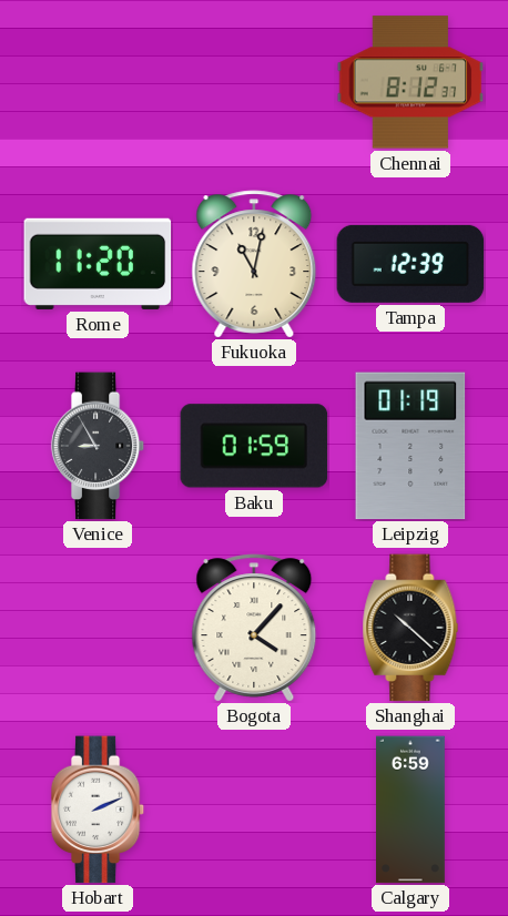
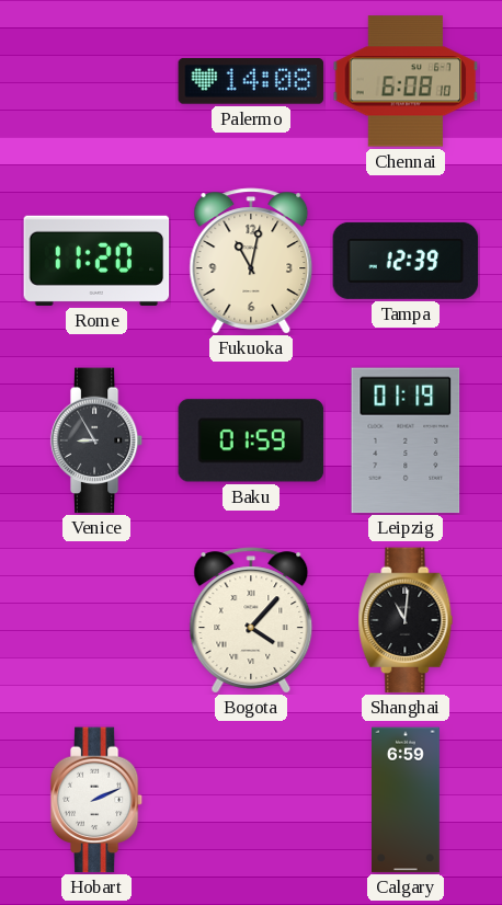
Palermo: none -> 14:08 (251, 82)
Chennai: 8:12 -> 6:08 (406, 81)
Shanghai: 10:22 -> 11:01 (406, 620)
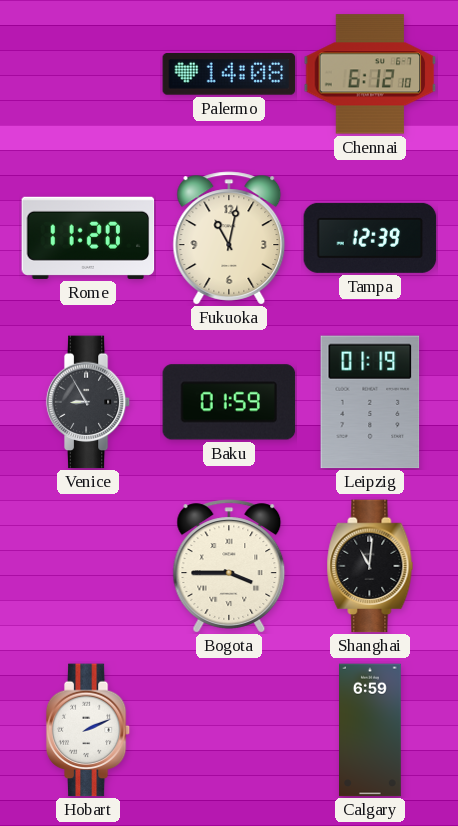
Chennai: 6:08 -> 6:12 (370, 74)
Bogota: 4:07 -> 3:45 (229, 566)
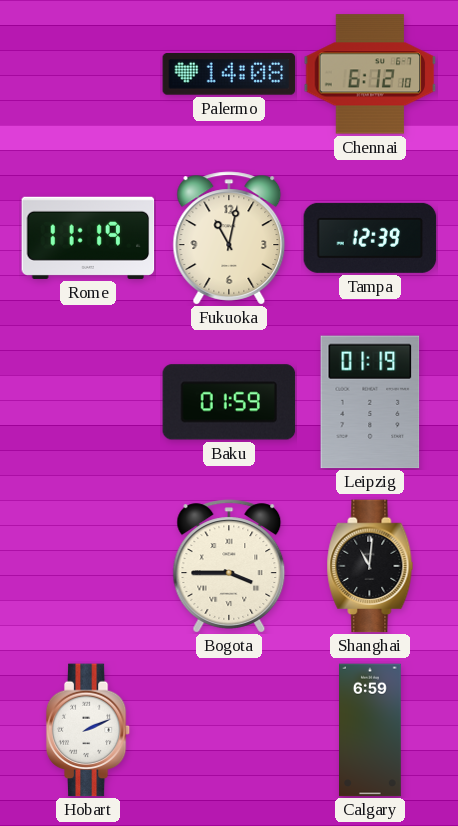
Rome: 11:20 -> 11:19 (88, 238)
Venice: 8:55 -> none (88, 402)
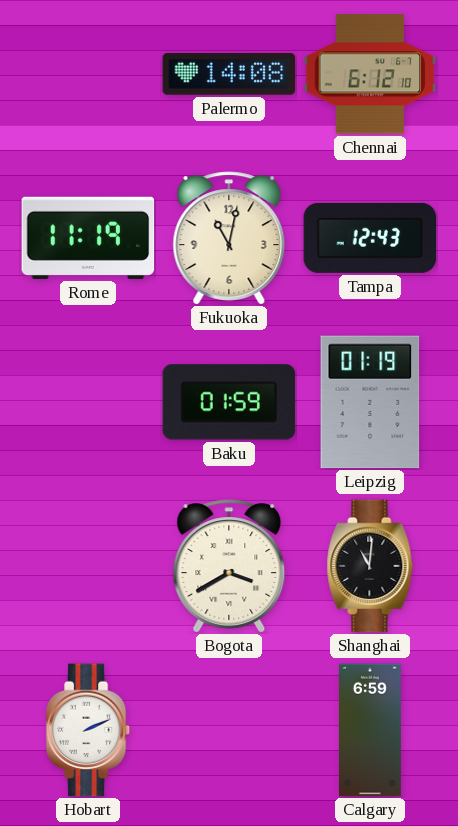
Tampa: 12:39 -> 12:43 (370, 238)
Bogota: 3:45 -> 3:40 (229, 566)
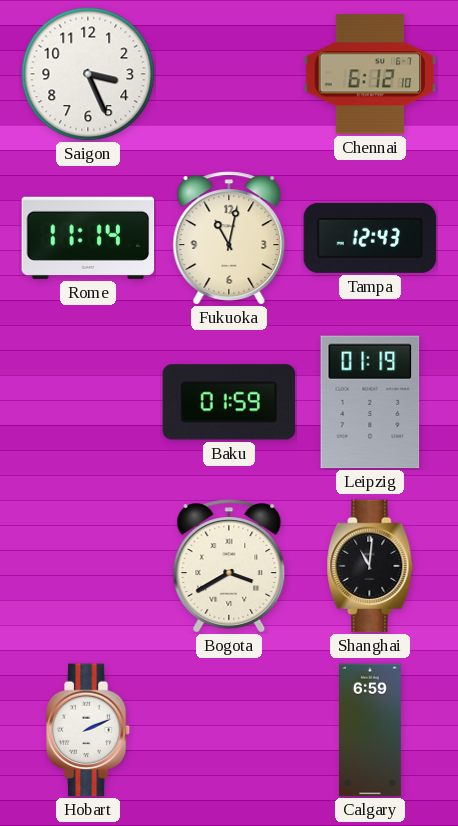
Saigon: none -> 3:26 (88, 74)
Palermo: 14:08 -> none (229, 75)
Rome: 11:19 -> 11:14 (88, 238)
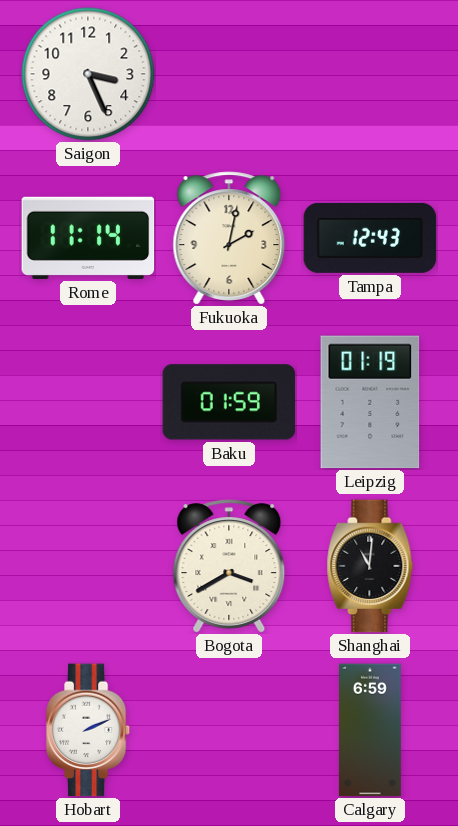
Chennai: 6:12 -> none (370, 74)
Fukuoka: 11:02 -> 2:02 (229, 238)
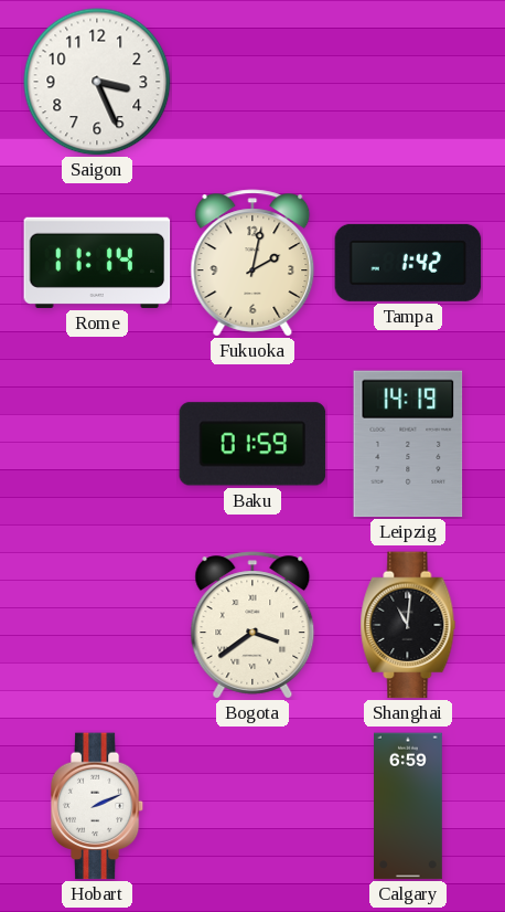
Tampa: 12:43 -> 1:42 (408, 263)
Leipzig: 01:19 -> 14:19 (408, 444)
Bogota: 3:40 -> 3:39 (253, 625)
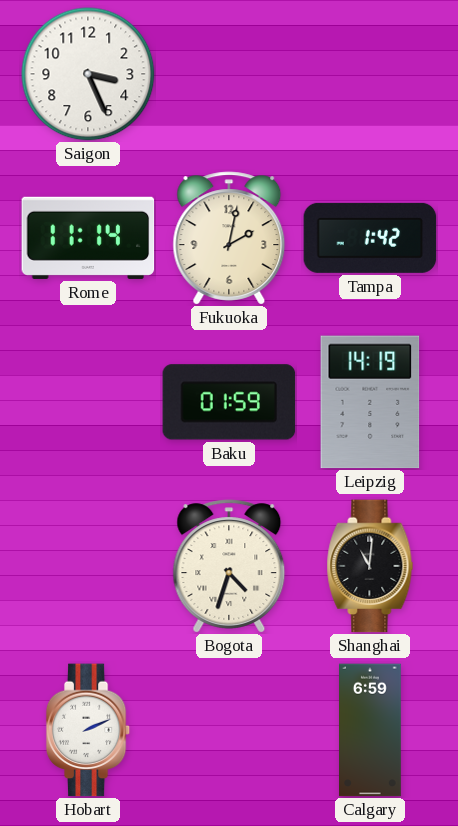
Bogota: 3:39 -> 4:33 (229, 566)
